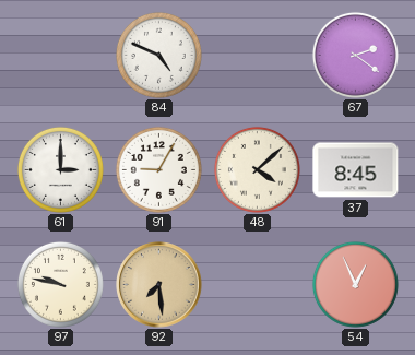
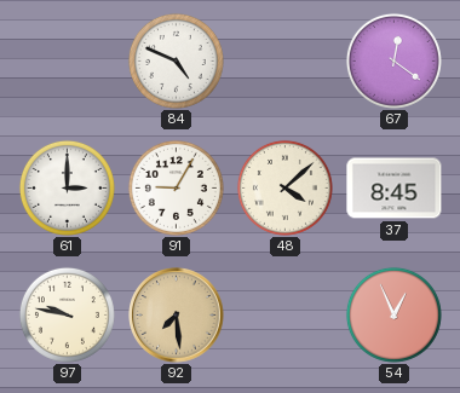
67: 2:21 -> 12:21 (393, 60)
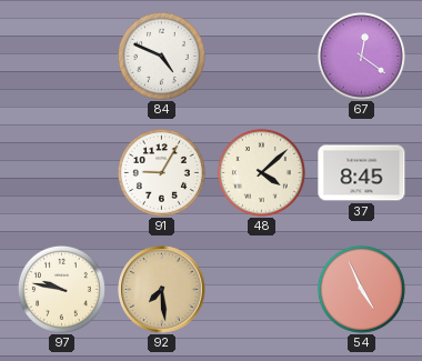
61: 3:00 -> none (67, 187)
54: 12:56 -> 4:56 (361, 289)
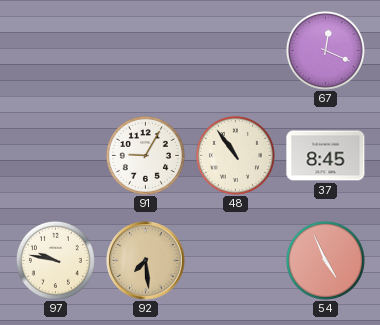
84: 4:49 -> none (161, 56)
67: 12:21 -> 12:19 (325, 50)
48: 4:08 -> 10:54 (235, 155)
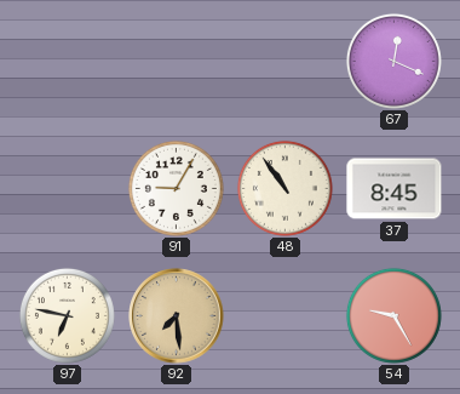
97: 9:47 -> 6:47 (67, 315)
54: 4:56 -> 9:25 (393, 315)
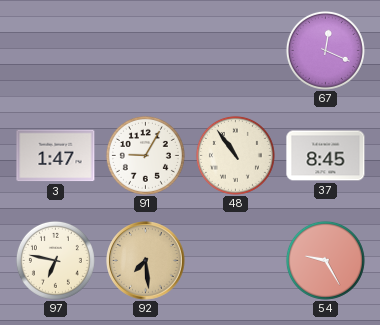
3: none -> 1:47 (56, 156)
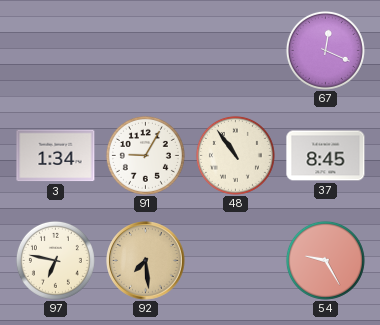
3: 1:47 -> 1:34 (56, 156)
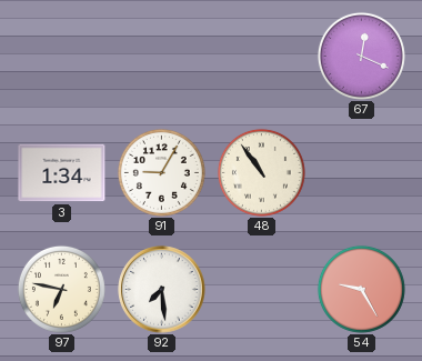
37: 8:45 -> none (326, 156)
92 dial: champagne -> white (162, 290)
